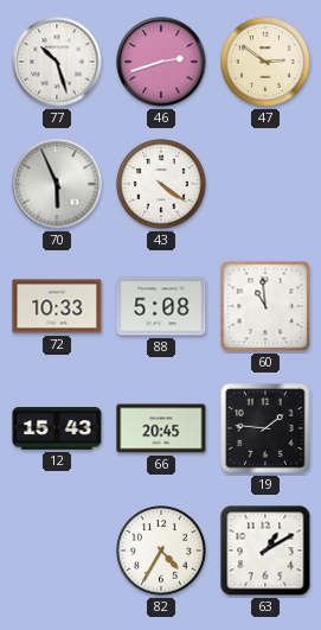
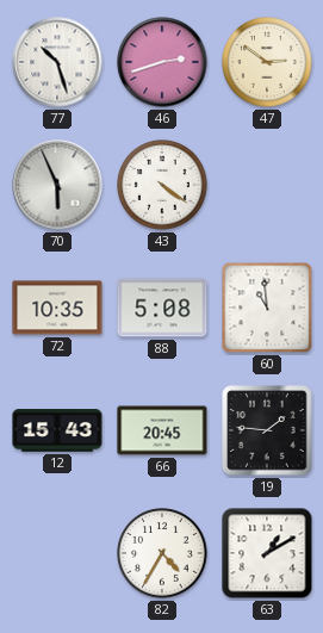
72: 10:33 -> 10:35 (57, 308)
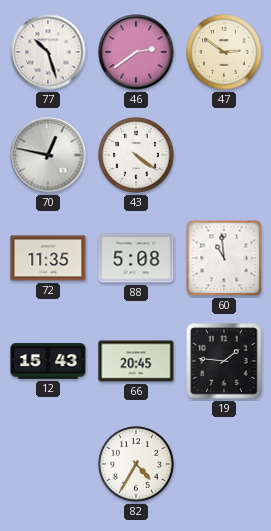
46: 2:42 -> 2:39 (136, 52)
70: 5:56 -> 12:47 (48, 155)
72: 10:35 -> 11:35 (48, 258)
63: 1:10 -> none (267, 553)
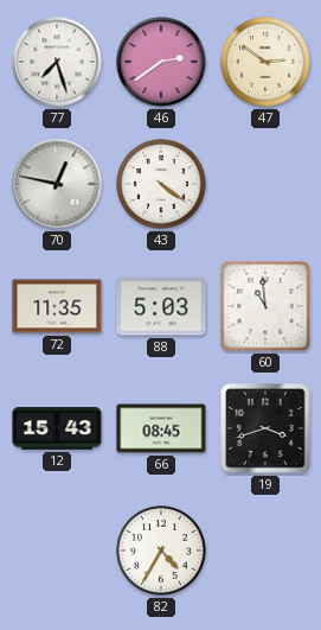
77: 10:27 -> 7:27 (57, 62)
88: 5:08 -> 5:03 (161, 306)
66: 20:45 -> 08:45 (161, 428)
19: 1:46 -> 3:42 (265, 428)
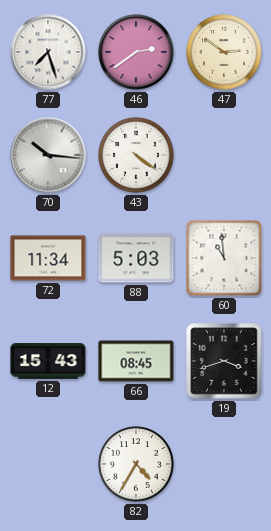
70: 12:47 -> 10:16 (48, 155)
72: 11:35 -> 11:34 (48, 258)
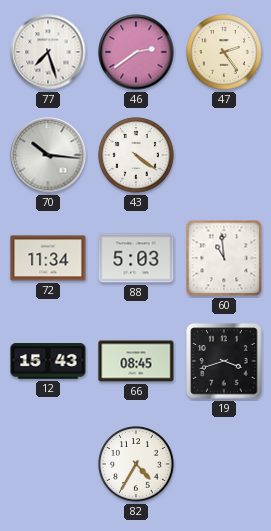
47: 2:51 -> 2:24 (224, 52)
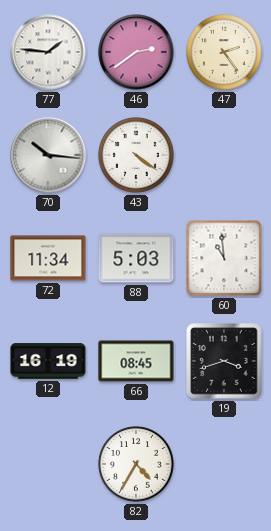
77: 7:27 -> 1:46 (48, 52)
12: 15:43 -> 16:19 (48, 361)
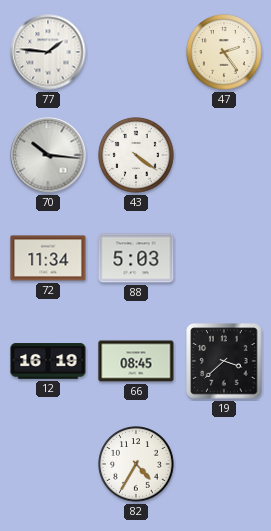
46: 2:39 -> none (136, 52)
60: 10:59 -> none (224, 258)
19: 3:42 -> 3:38 (224, 361)
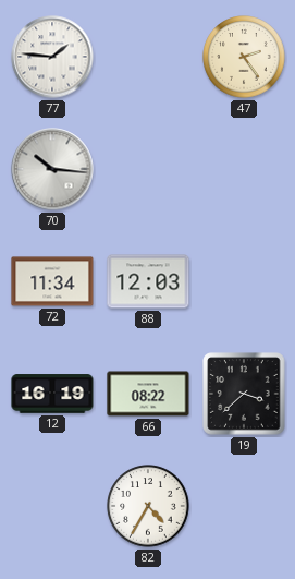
43: 4:21 -> none (136, 155)
88: 5:03 -> 12:03 (148, 281)
66: 08:45 -> 08:22 (148, 394)
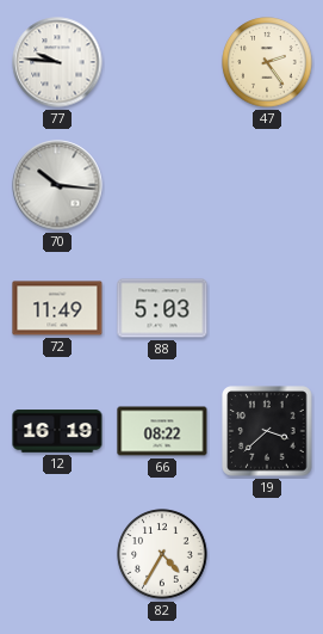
77: 1:46 -> 9:46 (57, 62)
72: 11:34 -> 11:49 (57, 308)
88: 12:03 -> 5:03 (162, 308)
